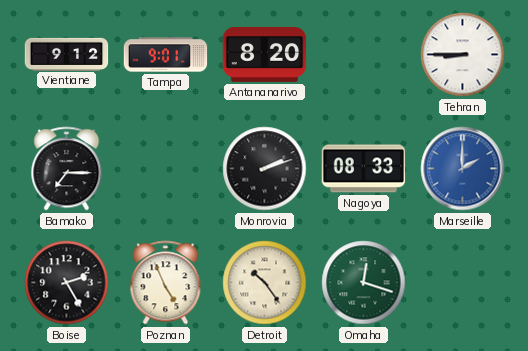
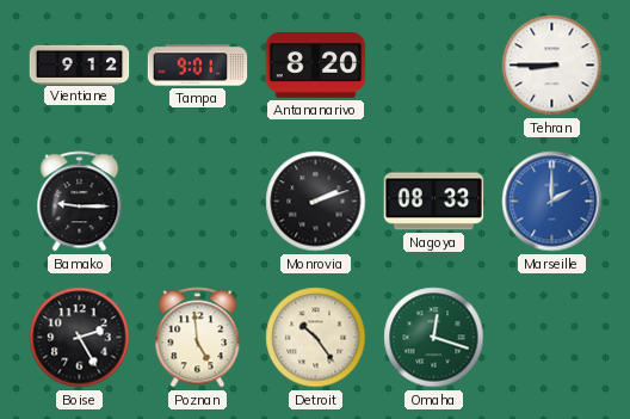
Bamako: 7:15 -> 9:15 (80, 202)
Poznan: 4:56 -> 4:59 (198, 338)
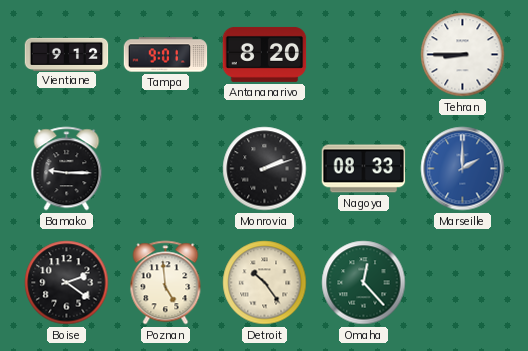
Boise: 2:25 -> 2:21 (67, 283)
Omaha: 12:18 -> 12:23 (364, 283)
